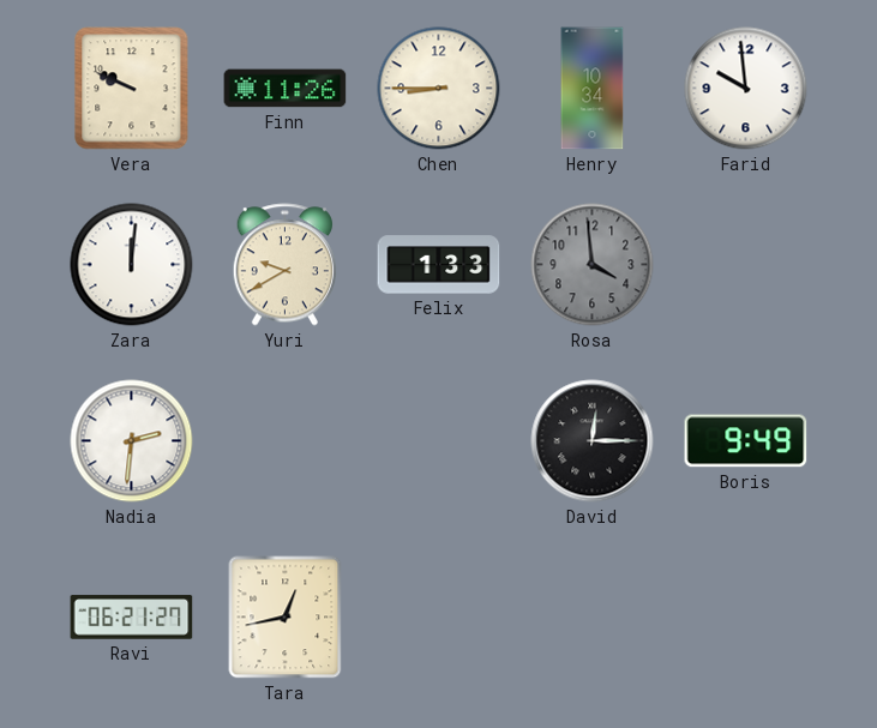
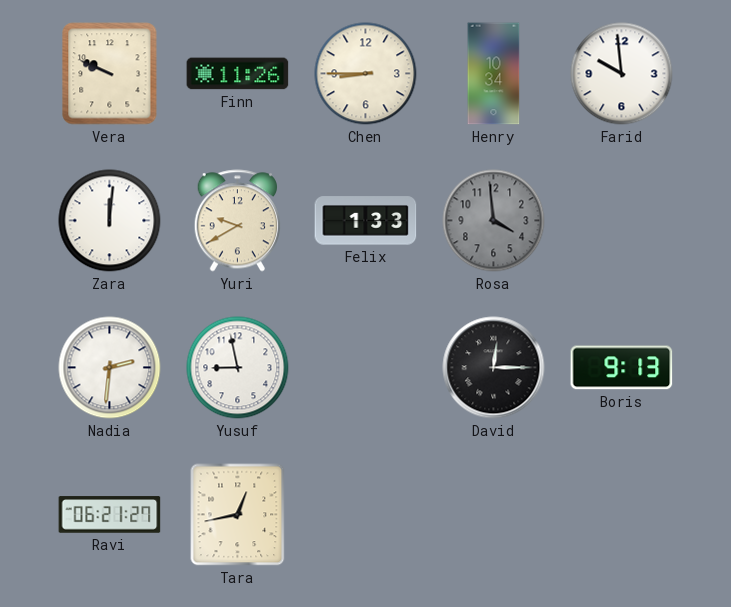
Yusuf: none -> 8:58 (238, 368)
Boris: 9:49 -> 9:13 (622, 368)
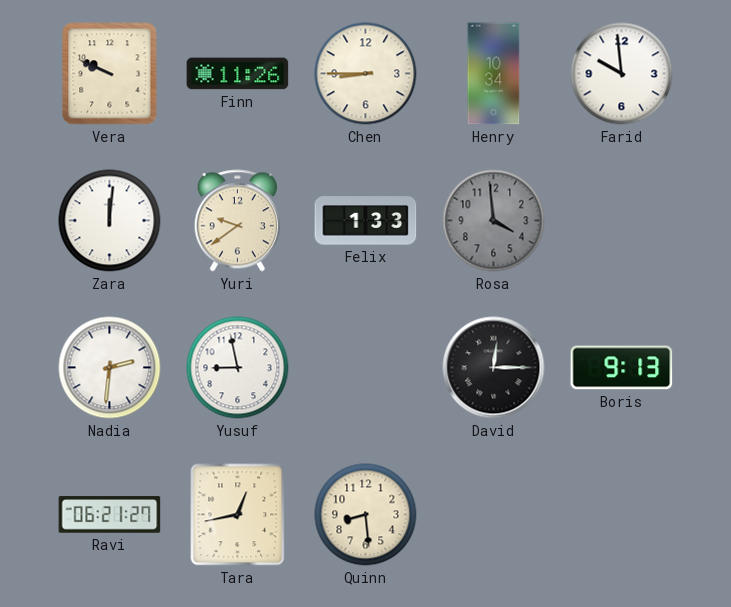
Yuri: 9:40 -> 9:39 (237, 221)
Quinn: none -> 8:29 (366, 515)
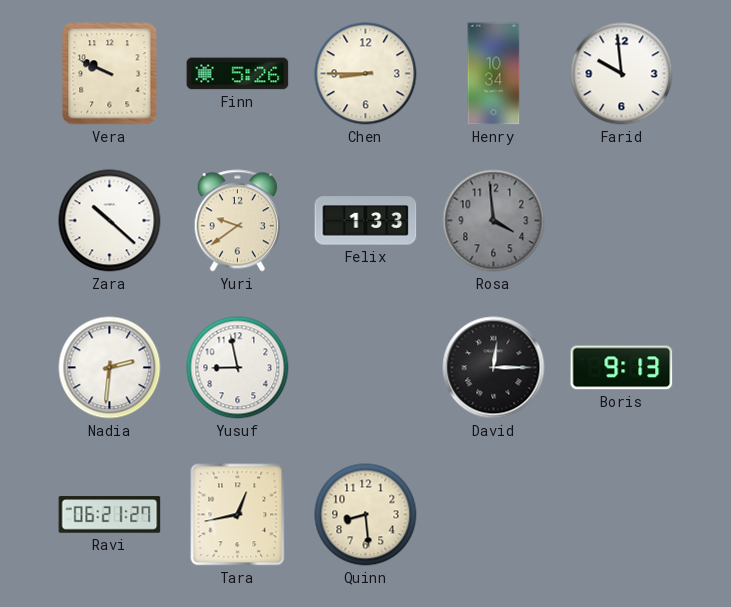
Finn: 11:26 -> 5:26 (238, 74)
Zara: 12:01 -> 10:22 (110, 221)
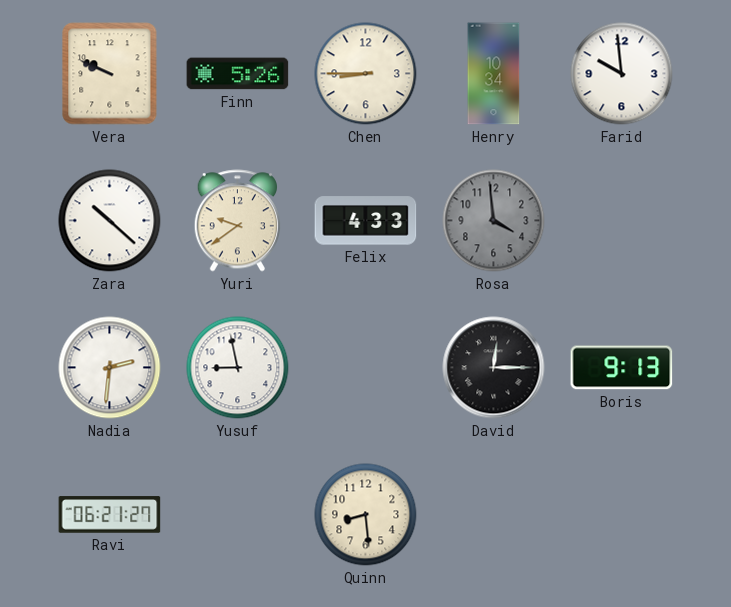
Felix: 1:33 -> 4:33 (366, 221)
Tara: 12:43 -> none (238, 515)
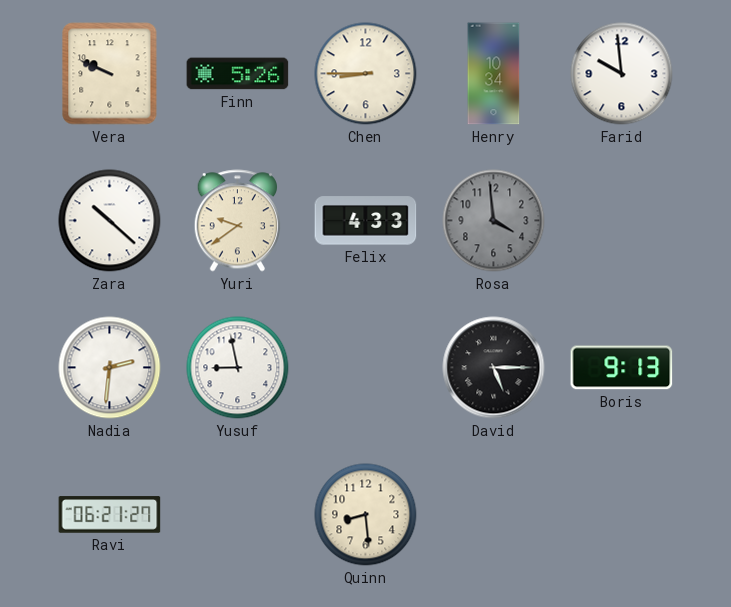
David: 12:15 -> 5:15 (494, 368)
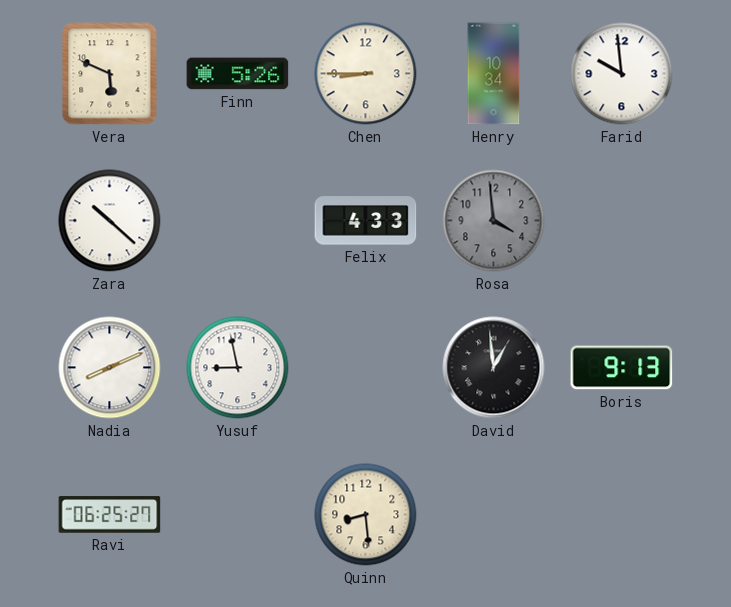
Vera: 9:49 -> 5:49 (110, 74)
Yuri: 9:39 -> none (237, 221)
Nadia: 2:31 -> 8:11 (110, 368)
David: 5:15 -> 12:59 (494, 368)
Ravi: 06:21 -> 06:25 (110, 515)
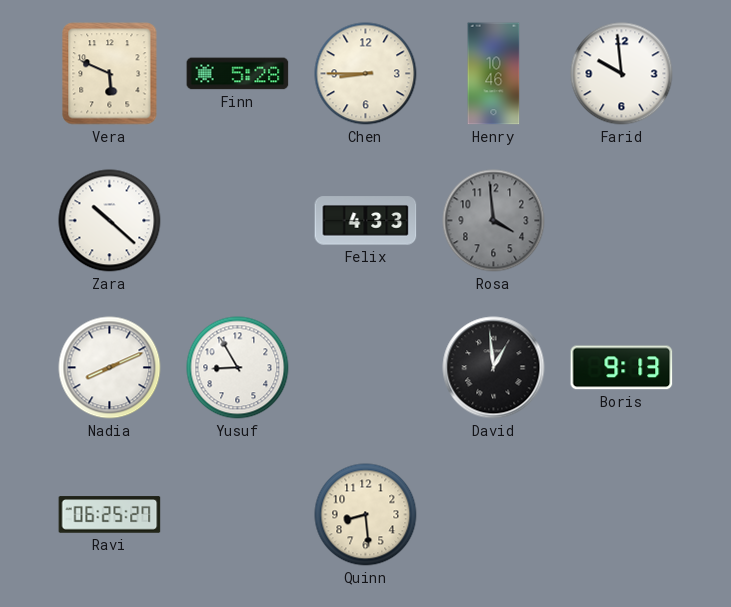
Finn: 5:26 -> 5:28 (238, 74)
Henry: 10:34 -> 10:46 (494, 74)
Yusuf: 8:58 -> 8:55 (238, 368)
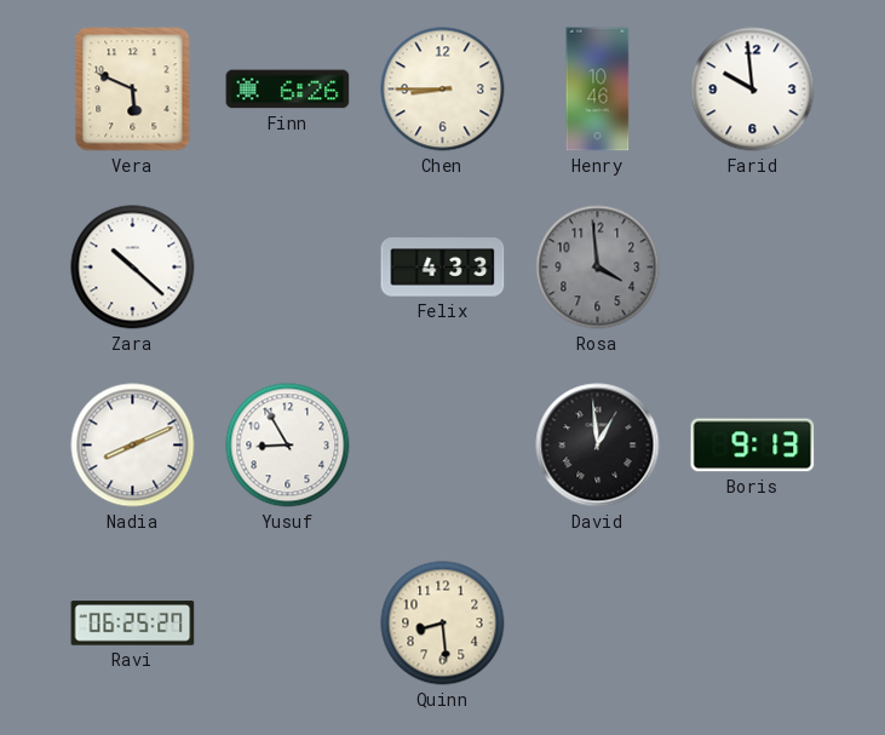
Finn: 5:28 -> 6:26 (288, 90)
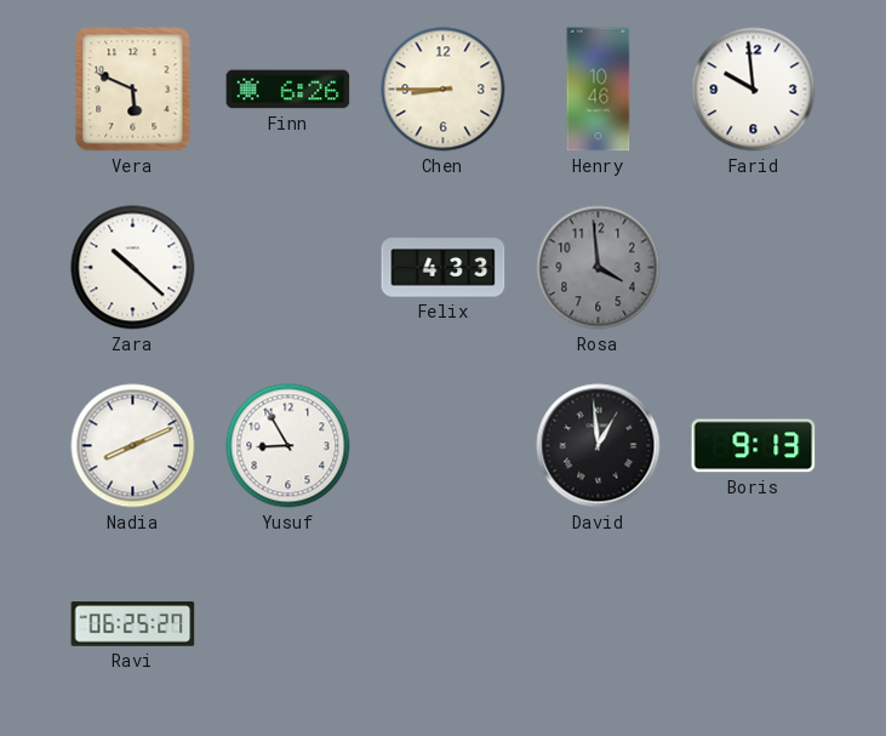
Quinn: 8:29 -> none (443, 624)
